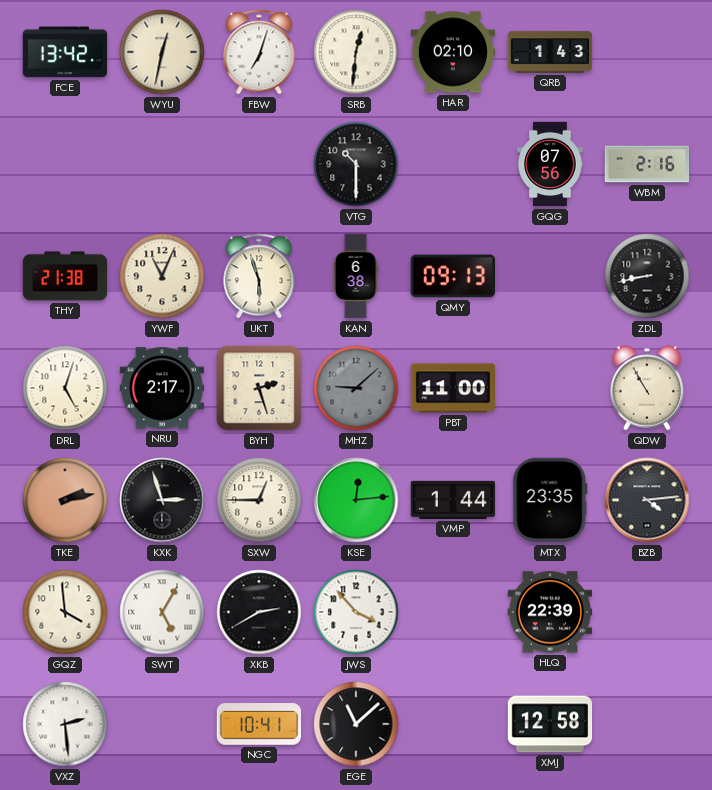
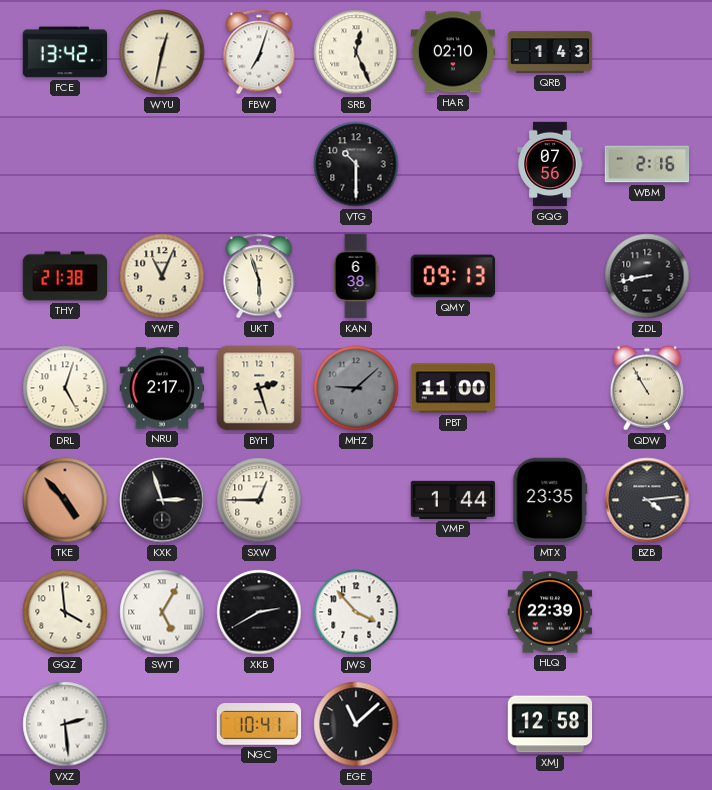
SRB: 12:31 -> 12:26 (356, 52)
TKE: 2:13 -> 4:53 (65, 500)
KSE: 12:14 -> none (356, 500)
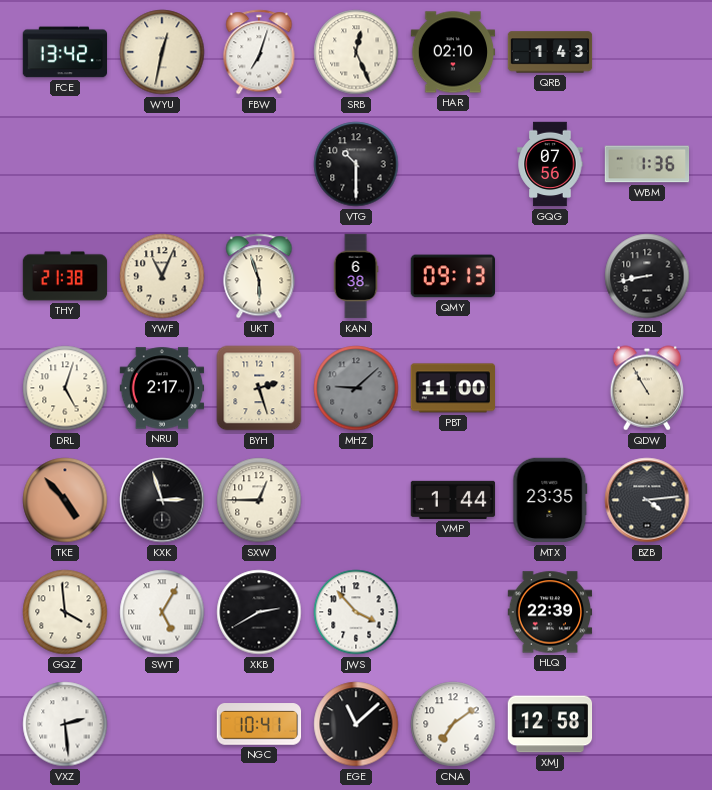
WBM: 2:16 -> 1:36 (647, 164)
CNA: none -> 7:09 (453, 724)
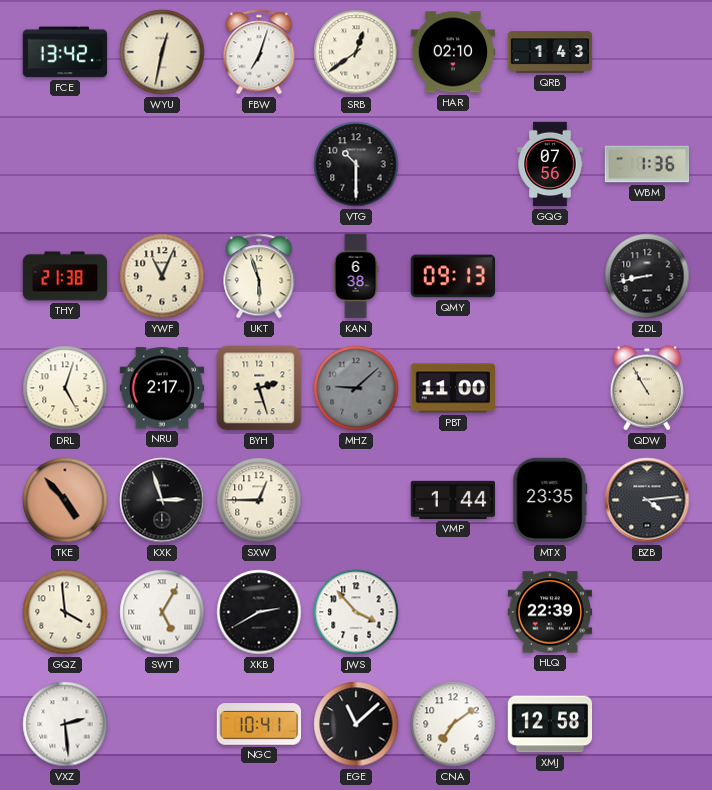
SRB: 12:26 -> 12:39 (356, 52)
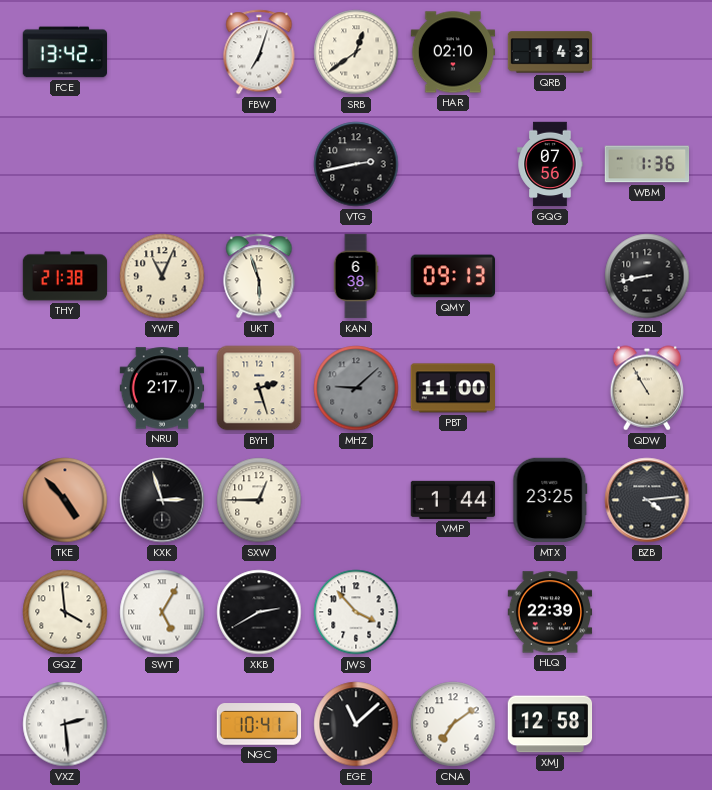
WYU: 12:32 -> none (162, 52)
VTG: 10:30 -> 2:43 (356, 164)
DRL: 5:03 -> none (65, 388)
MTX: 23:35 -> 23:25 (550, 500)
